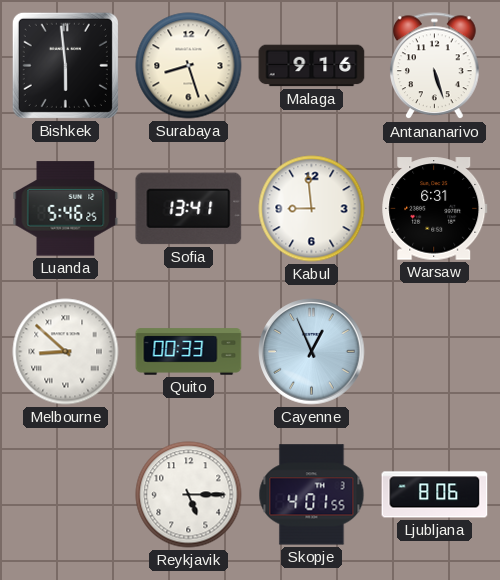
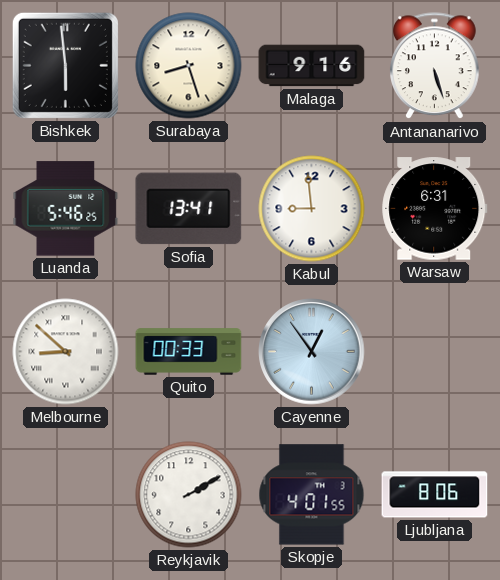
Cayenne: 12:56 -> 12:54 (312, 352)
Reykjavik: 5:15 -> 2:10 (189, 495)
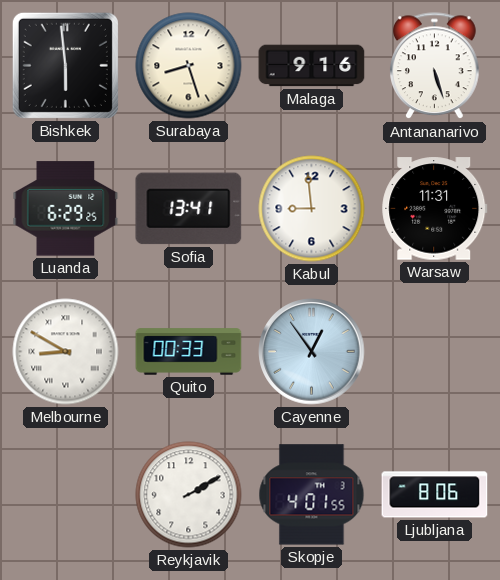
Luanda: 5:46 -> 6:29 (66, 209)
Warsaw: 6:31 -> 11:31 (435, 209)
Melbourne: 8:52 -> 8:50 (66, 352)
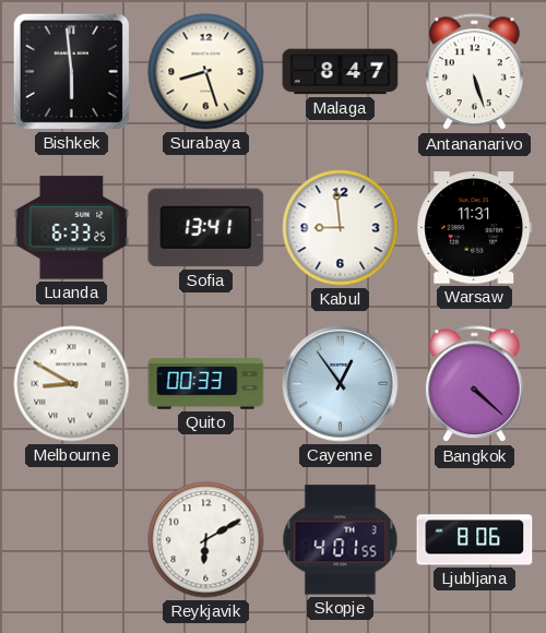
Malaga: 9:16 -> 8:47 (341, 72)
Luanda: 6:29 -> 6:33 (72, 228)
Bangkok: none -> 4:22 (475, 384)
Reykjavik: 2:10 -> 6:10 (206, 540)
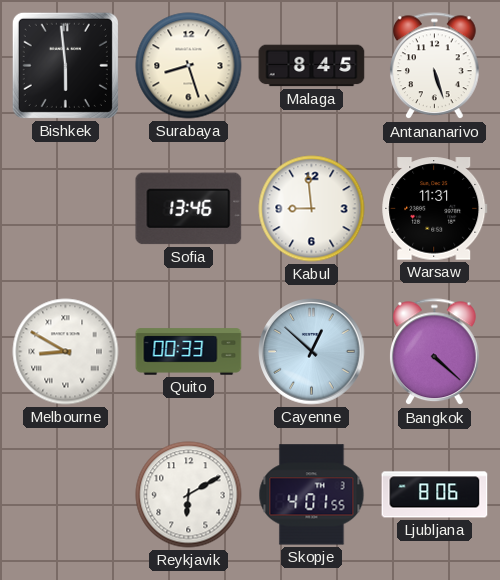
Malaga: 8:47 -> 8:45 (312, 66)
Luanda: 6:33 -> none (72, 228)
Sofia: 13:41 -> 13:46 (189, 209)
Cayenne: 12:54 -> 12:52 (312, 352)
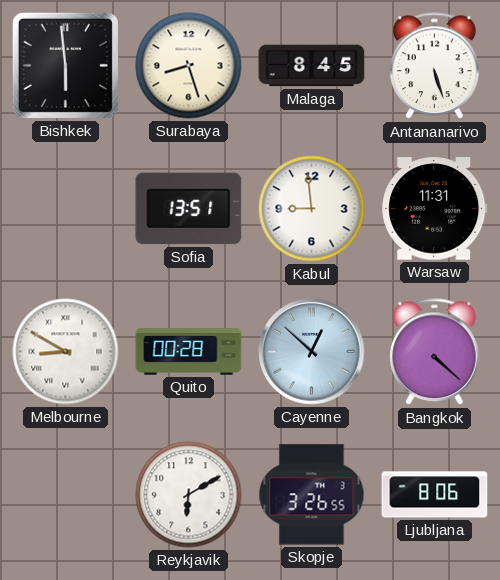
Sofia: 13:46 -> 13:51 (189, 209)
Quito: 00:33 -> 00:28 (189, 352)
Skopje: 4:01 -> 3:26 (312, 495)
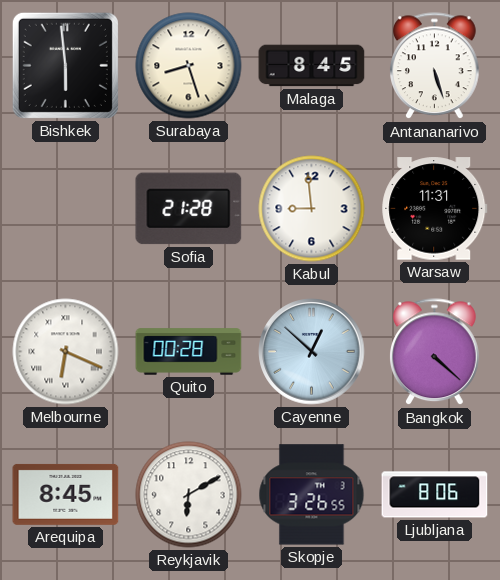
Sofia: 13:51 -> 21:28 (189, 209)
Melbourne: 8:50 -> 6:19 (66, 352)
Arequipa: none -> 8:45 (66, 494)
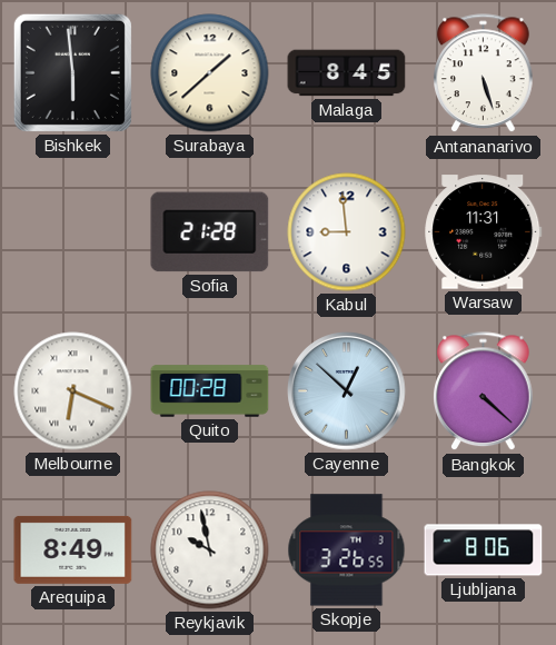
Surabaya: 8:27 -> 1:38 (210, 73)
Arequipa: 8:45 -> 8:49 (73, 549)
Reykjavik: 6:10 -> 9:58 (210, 550)
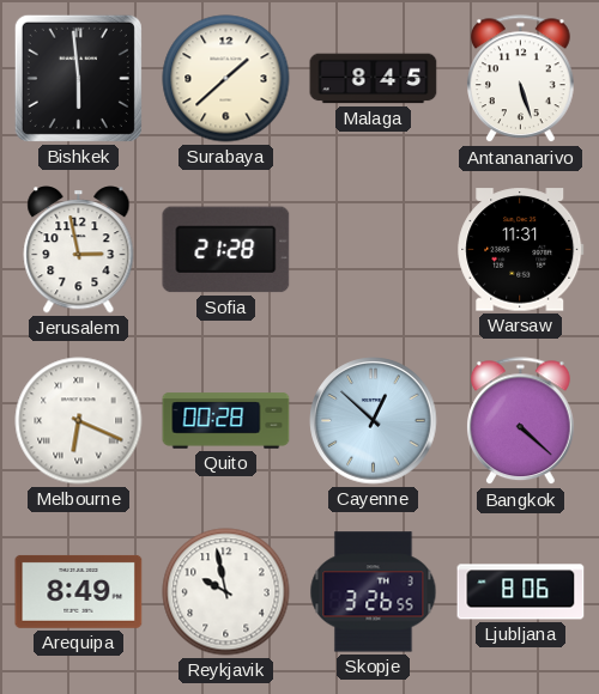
Jerusalem: none -> 2:58 (79, 250)
Kabul: 8:59 -> none (347, 232)
